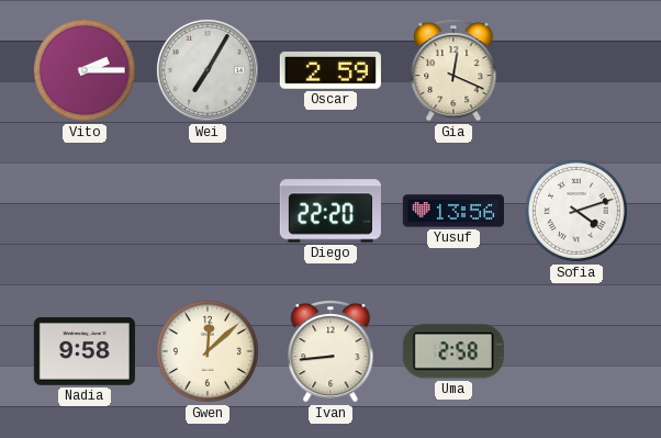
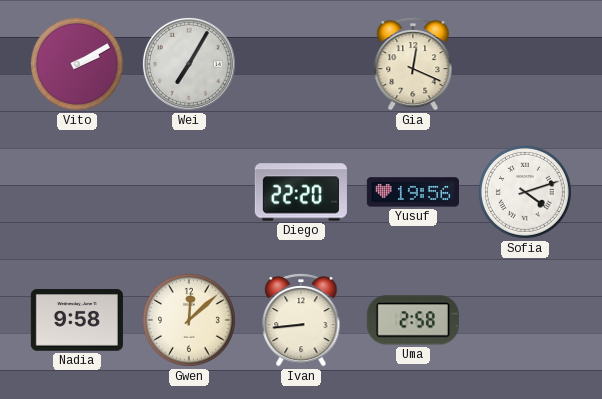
Vito: 2:15 -> 2:10 (77, 64)
Oscar: 2:59 -> none (330, 70)
Yusuf: 13:56 -> 19:56 (413, 192)
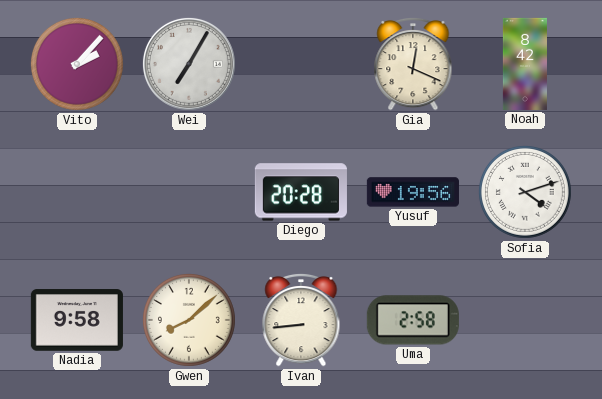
Vito: 2:10 -> 2:07 (77, 64)
Noah: none -> 8:42 (525, 64)
Diego: 22:20 -> 20:28 (301, 192)
Gwen: 12:08 -> 8:08 (189, 320)
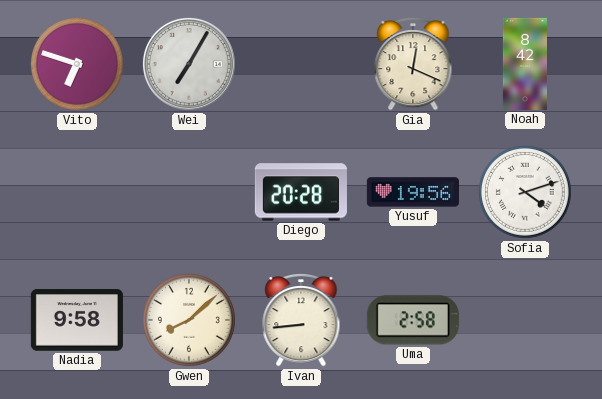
Vito: 2:07 -> 6:48 (77, 64)
